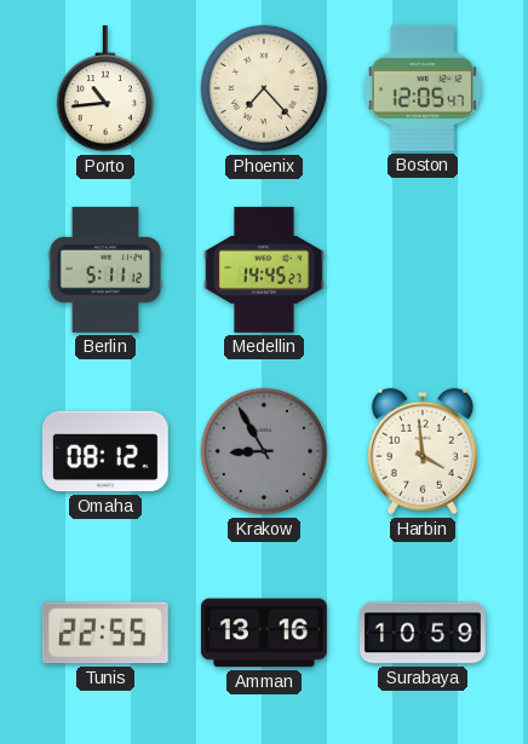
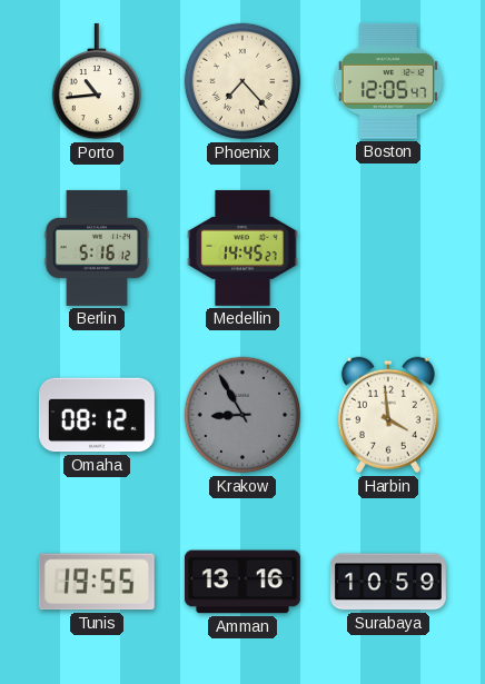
Berlin: 5:11 -> 5:16 (97, 248)
Tunis: 22:55 -> 19:55 (97, 582)
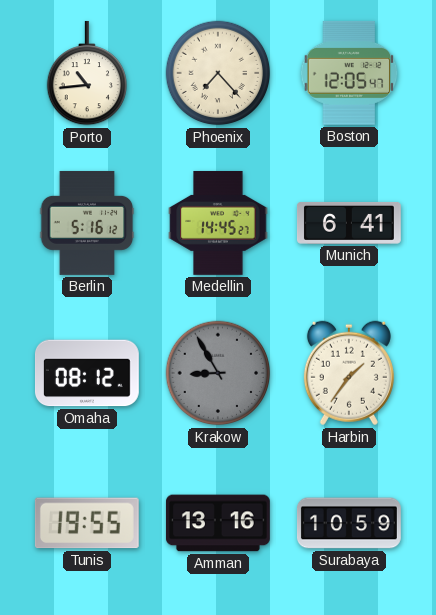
Munich: none -> 6:41 (349, 223)
Harbin: 3:59 -> 1:36 (349, 373)
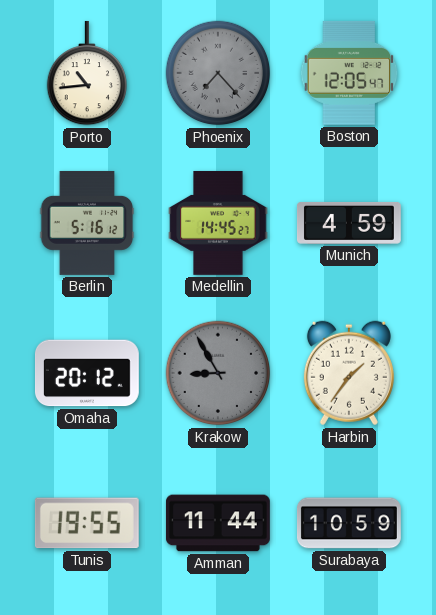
Phoenix dial: cream -> grey (218, 73)
Munich: 6:41 -> 4:59 (349, 223)
Omaha: 08:12 -> 20:12 (87, 373)
Amman: 13:16 -> 11:44 (218, 523)
